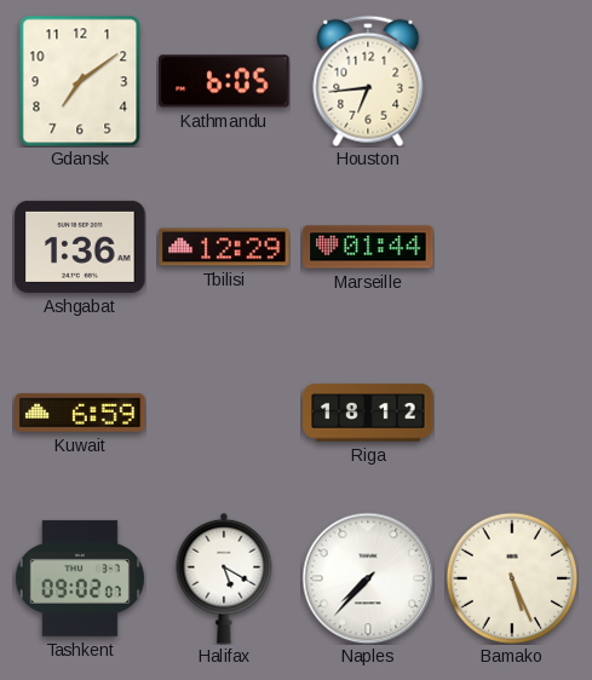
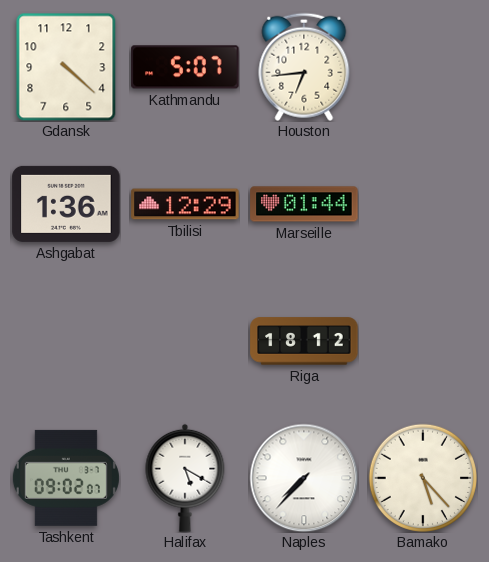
Gdansk: 7:09 -> 4:22 (66, 67)
Kathmandu: 6:05 -> 5:07 (185, 67)
Kuwait: 6:59 -> none (80, 413)
Bamako: 5:26 -> 5:23 (422, 477)
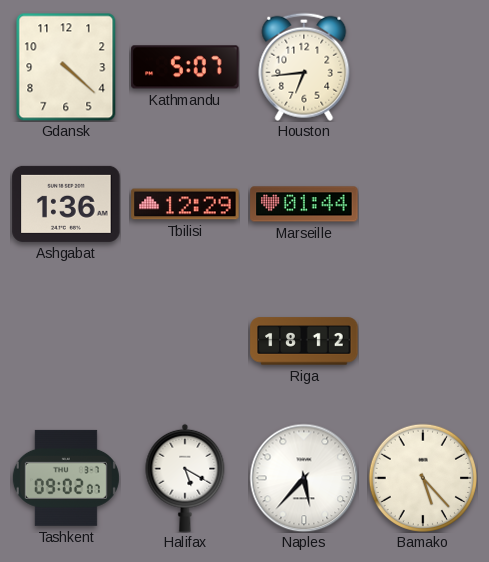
Naples: 7:37 -> 5:37 (304, 478)
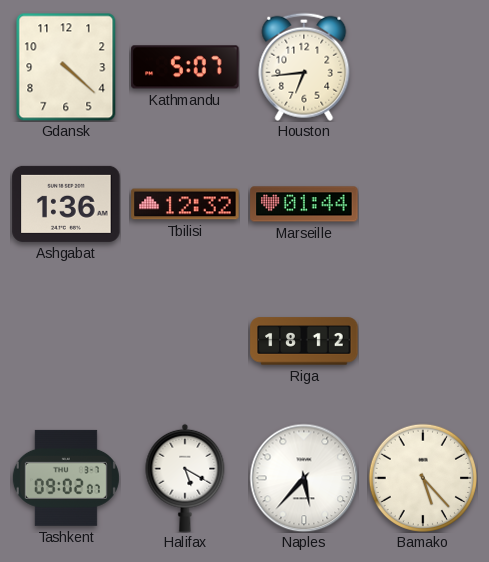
Tbilisi: 12:29 -> 12:32 (185, 204)
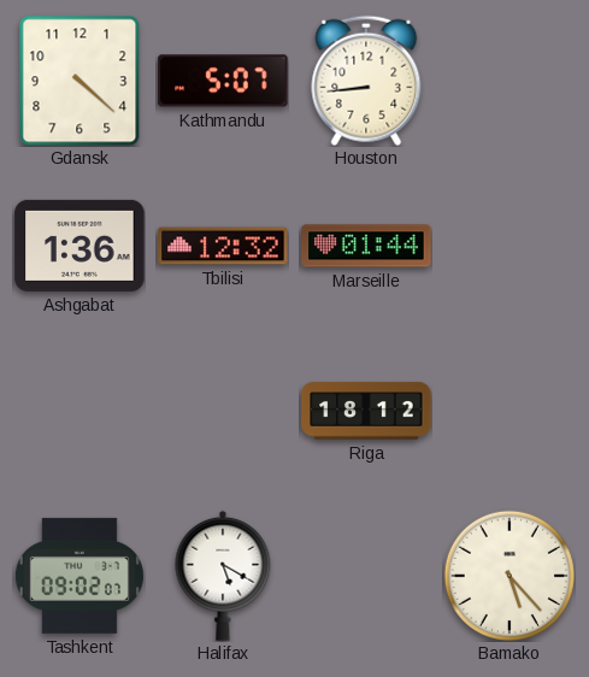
Houston: 6:44 -> 8:44 (366, 81)
Naples: 5:37 -> none (304, 478)
